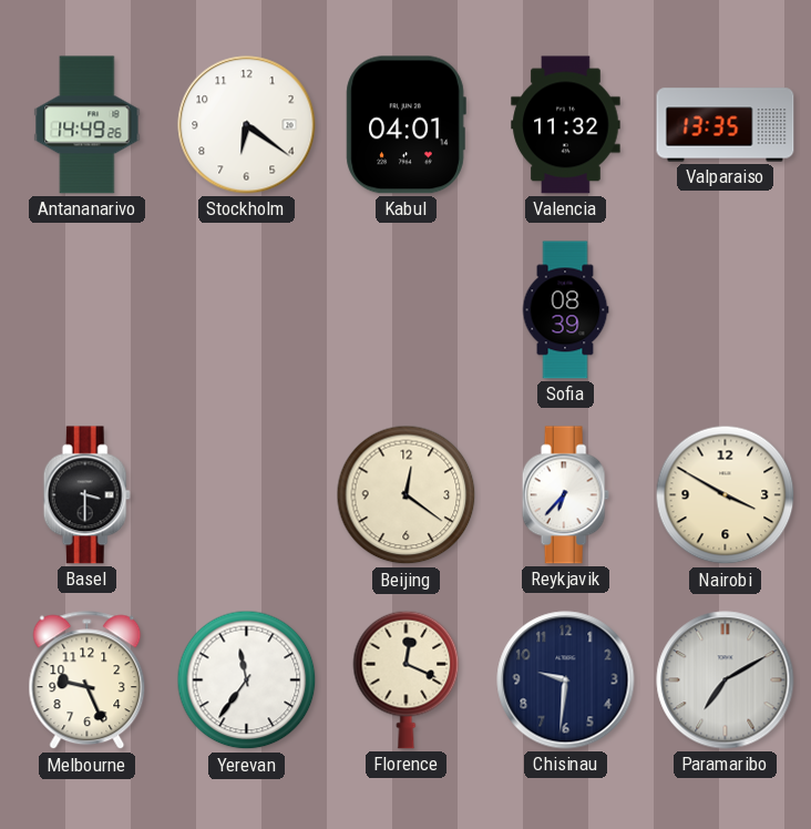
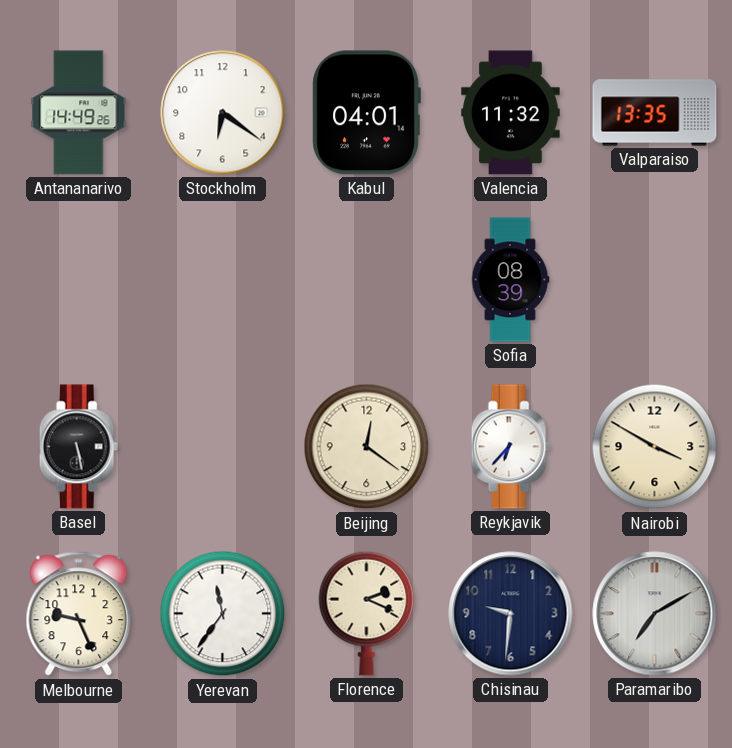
Basel: 3:30 -> 5:28 (78, 447)
Florence: 12:19 -> 2:19 (367, 613)
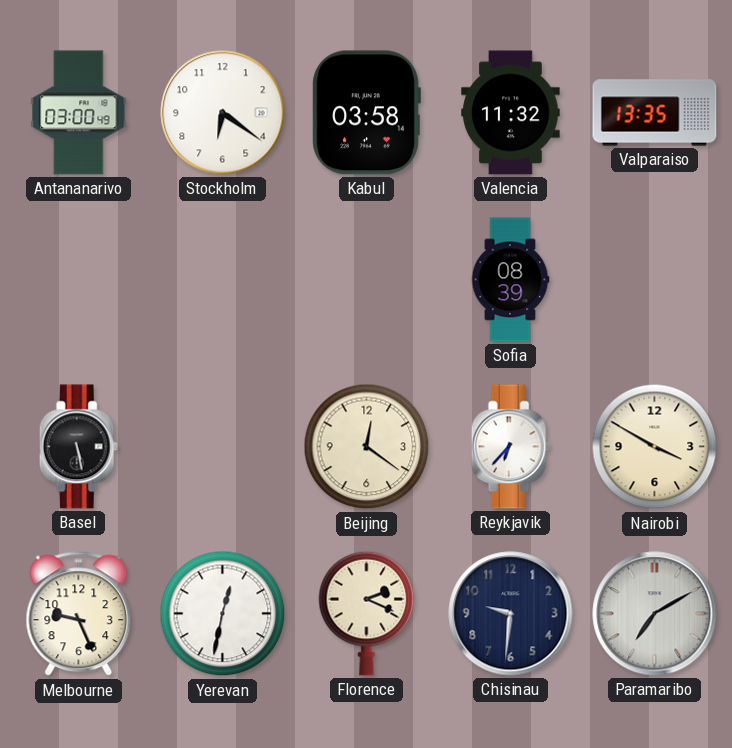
Antananarivo: 14:49 -> 03:00 (79, 113)
Kabul: 04:01 -> 03:58 (366, 113)
Yerevan: 11:36 -> 12:32 (223, 614)
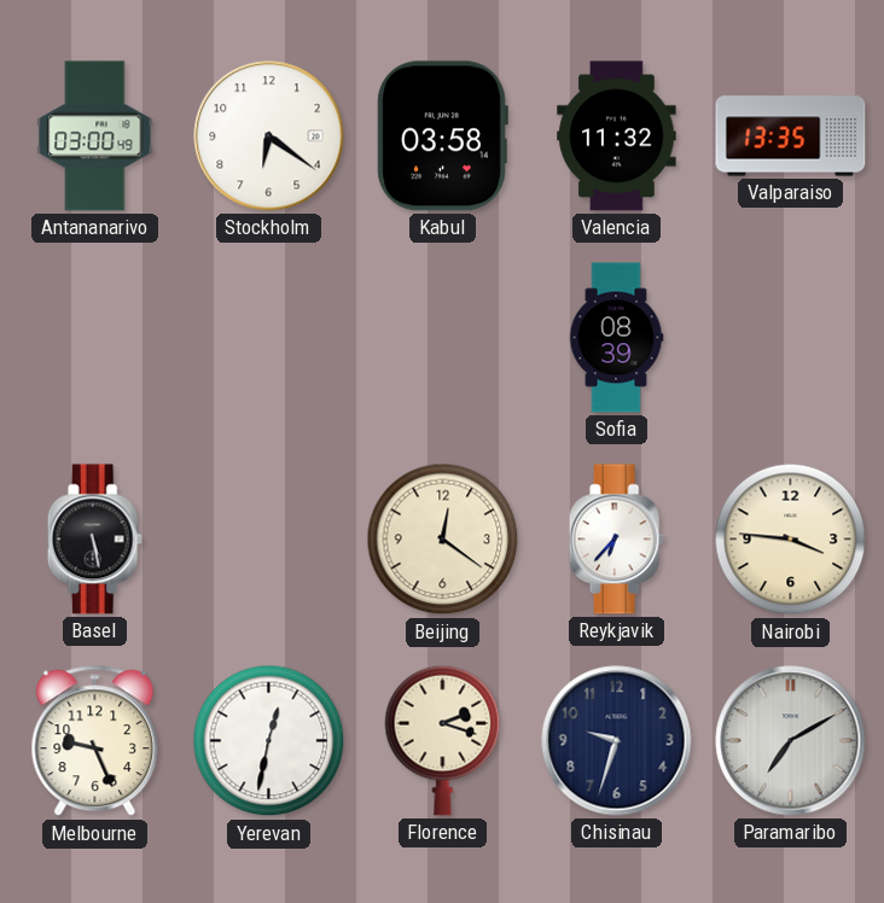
Nairobi: 3:50 -> 3:46 (791, 540)
Florence: 2:19 -> 2:18 (443, 740)
Chisinau: 9:31 -> 9:33 (617, 741)
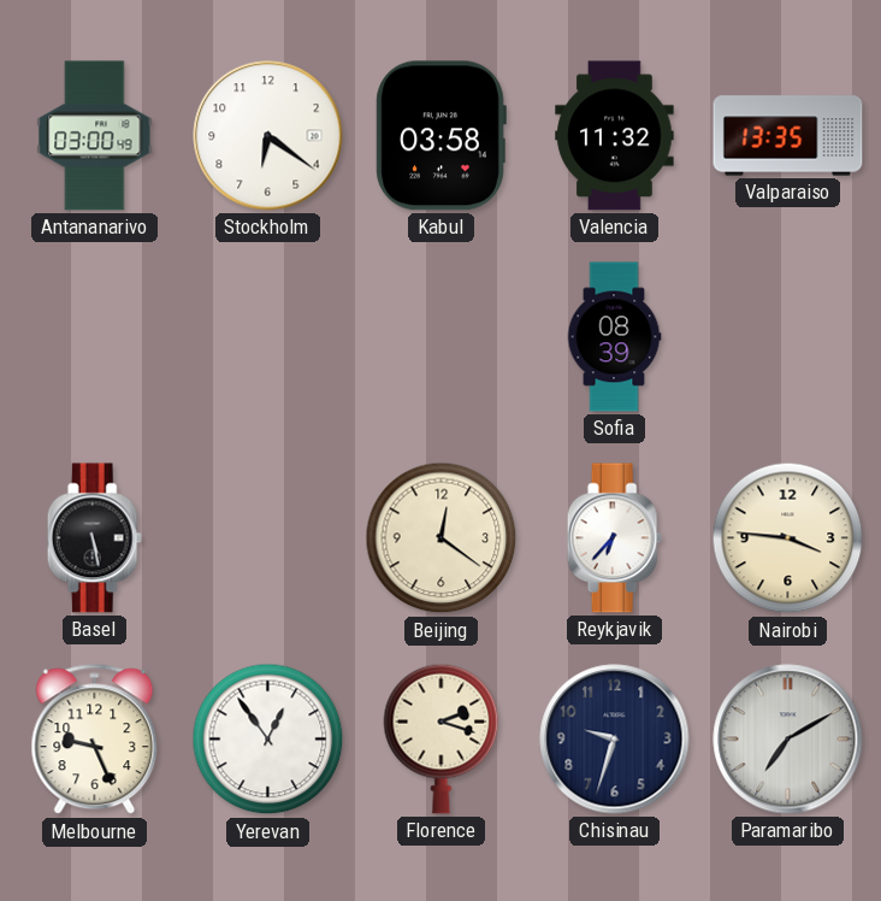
Yerevan: 12:32 -> 12:54 (268, 740)
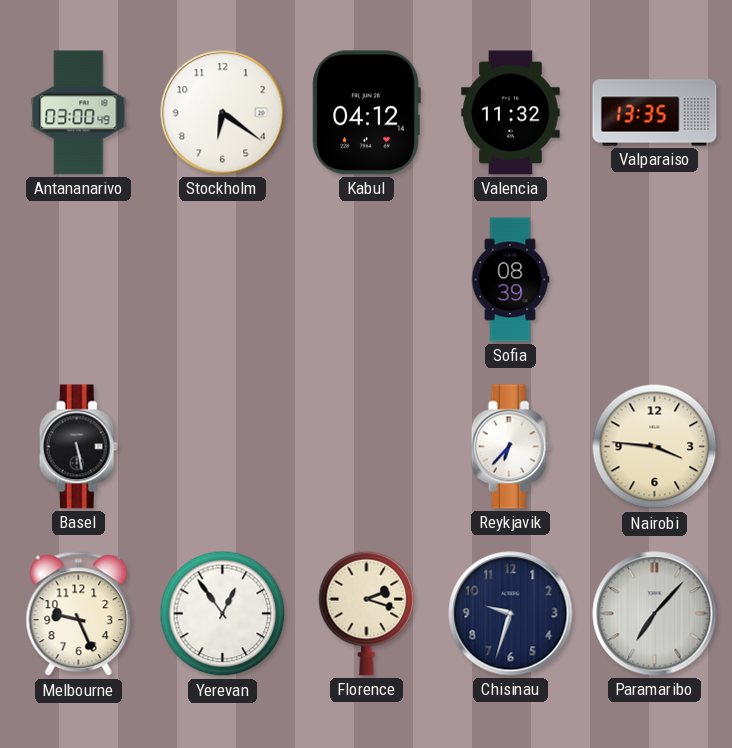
Kabul: 03:58 -> 04:12 (366, 113)
Beijing: 12:21 -> none (442, 538)
Paramaribo: 7:10 -> 7:07 (655, 614)
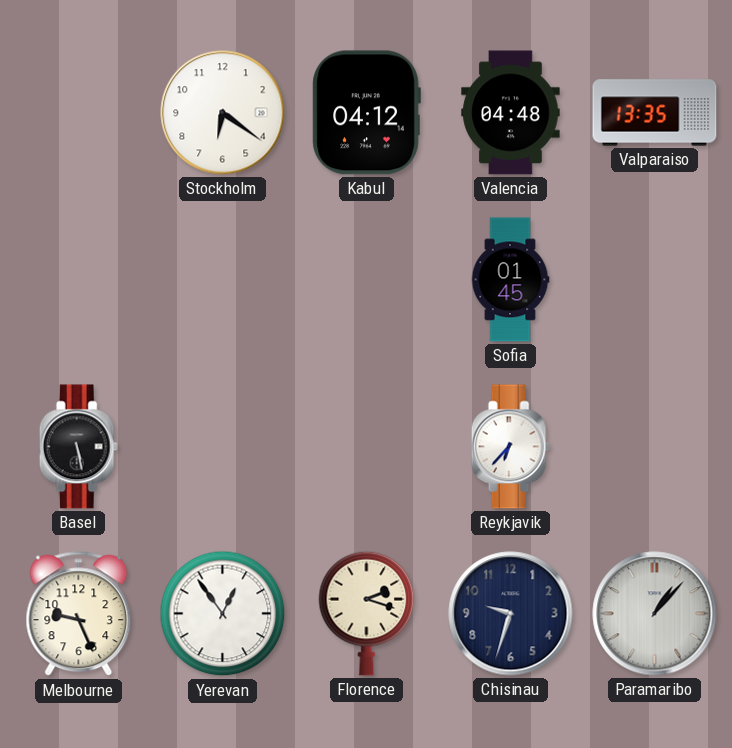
Antananarivo: 03:00 -> none (79, 113)
Valencia: 11:32 -> 04:48 (511, 113)
Sofia: 08:39 -> 01:45 (510, 280)
Nairobi: 3:46 -> none (655, 447)
Paramaribo: 7:07 -> 1:07 (655, 614)
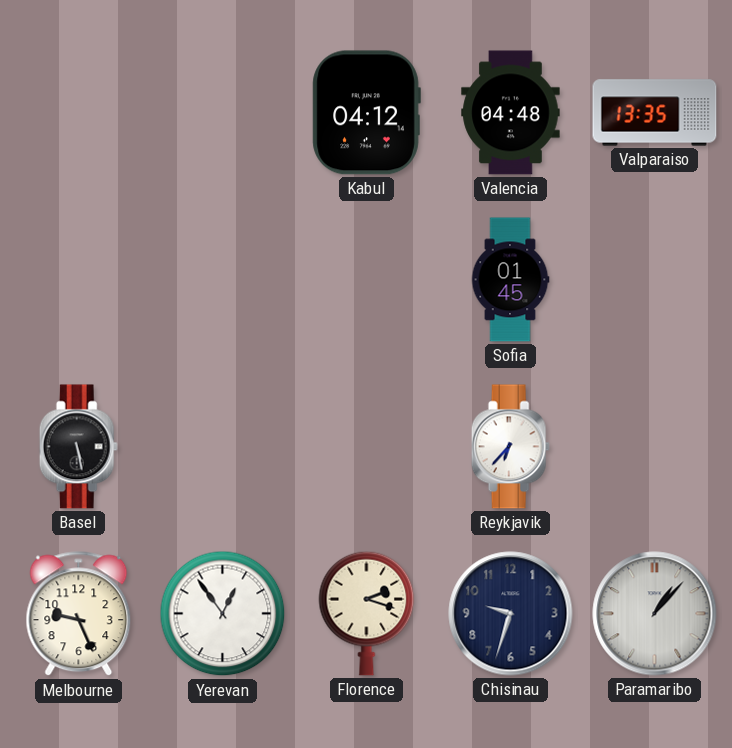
Stockholm: 6:21 -> none (223, 113)
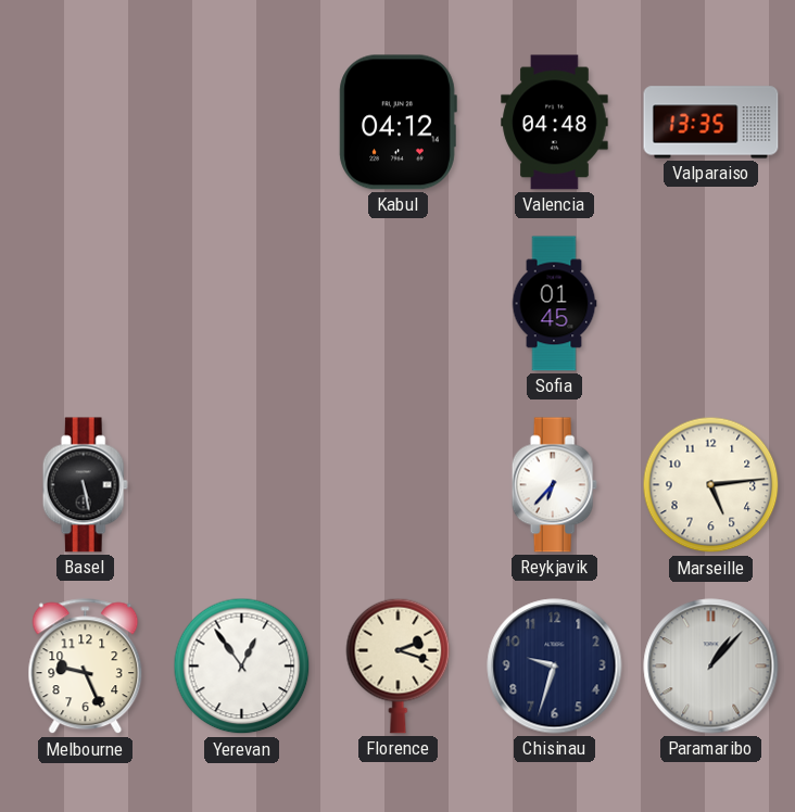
Marseille: none -> 5:14 (711, 485)
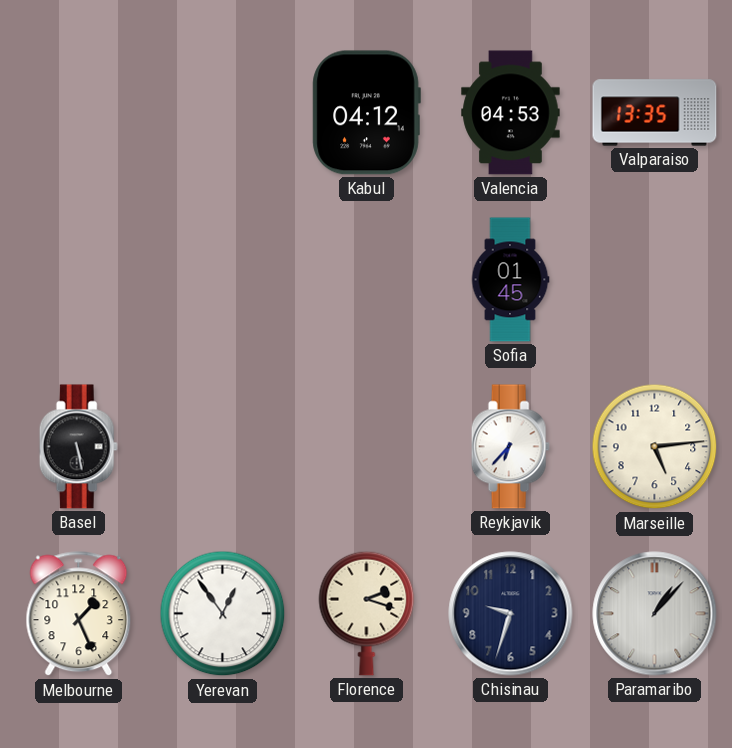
Valencia: 04:48 -> 04:53 (511, 113)
Melbourne: 9:26 -> 1:26 (79, 614)
